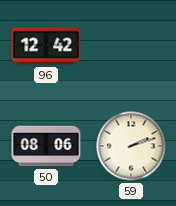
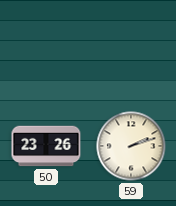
96: 12:42 -> none (46, 46)
50: 08:06 -> 23:26 (46, 146)
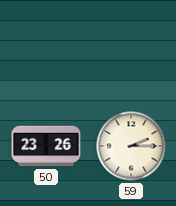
59: 2:12 -> 2:15 (131, 146)
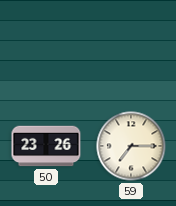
59: 2:15 -> 7:15 (131, 146)
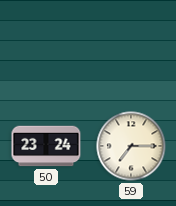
50: 23:26 -> 23:24 (46, 146)
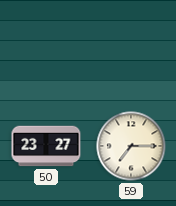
50: 23:24 -> 23:27 (46, 146)
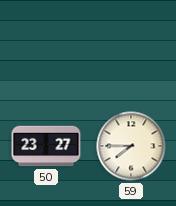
59: 7:15 -> 7:45 (131, 146)
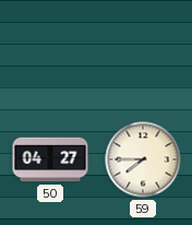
50: 23:27 -> 04:27 (50, 159)
